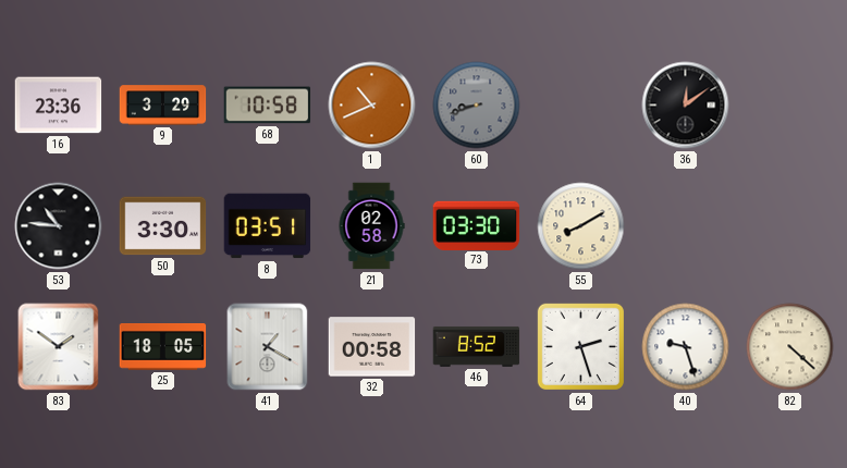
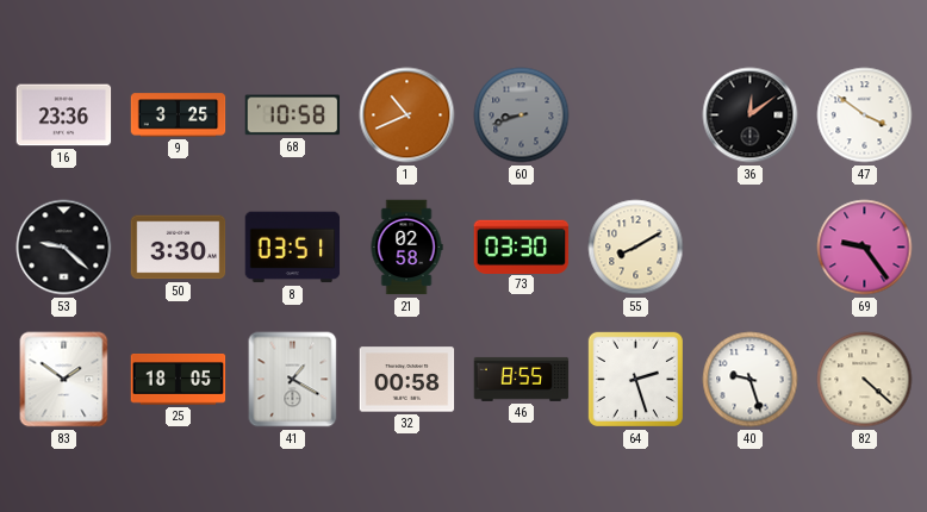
9: 3:29 -> 3:25 (179, 115)
47: none -> 3:51 (865, 115)
53: 10:46 -> 9:22 (64, 248)
69: none -> 9:24 (865, 248)
46: 8:52 -> 8:55 (522, 379)
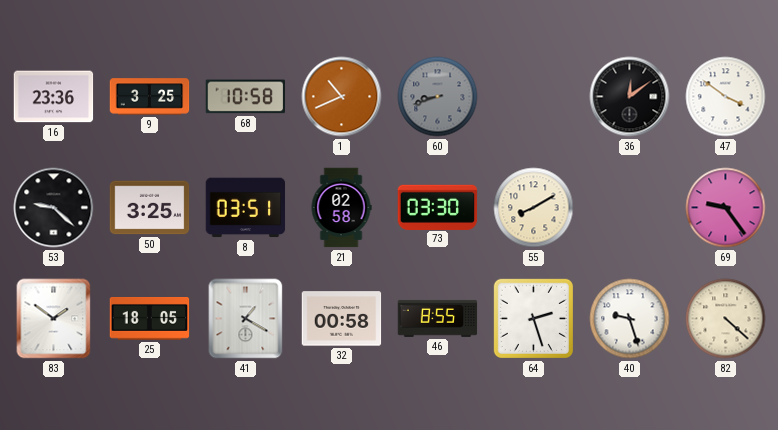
50: 3:30 -> 3:25 (150, 208)
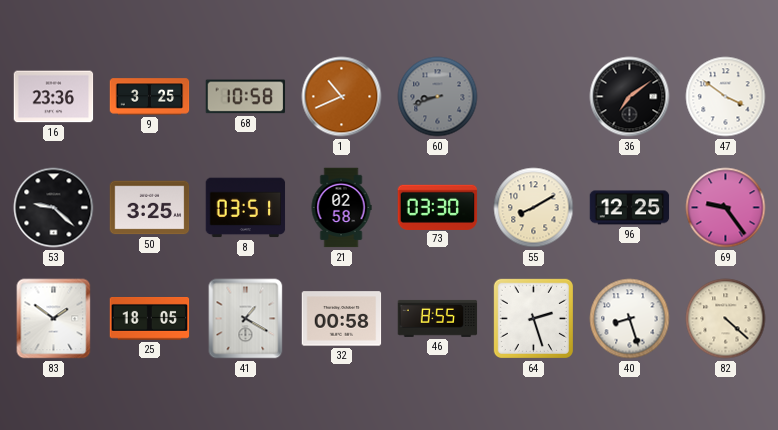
36: 12:09 -> 7:09 (630, 97)
96: none -> 12:25 (630, 208)
40: 9:27 -> 8:27 (630, 319)
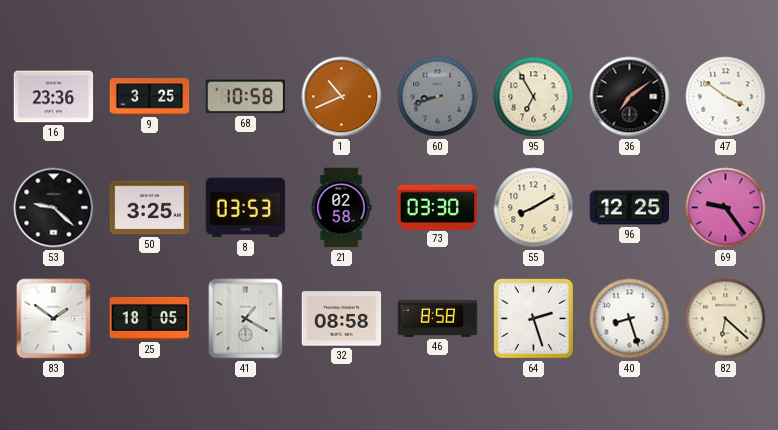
95: none -> 6:55 (534, 97)
8: 03:51 -> 03:53 (246, 208)
32: 00:58 -> 08:58 (342, 319)
46: 8:55 -> 8:58 (438, 318)
82: 4:22 -> 6:22 (726, 319)
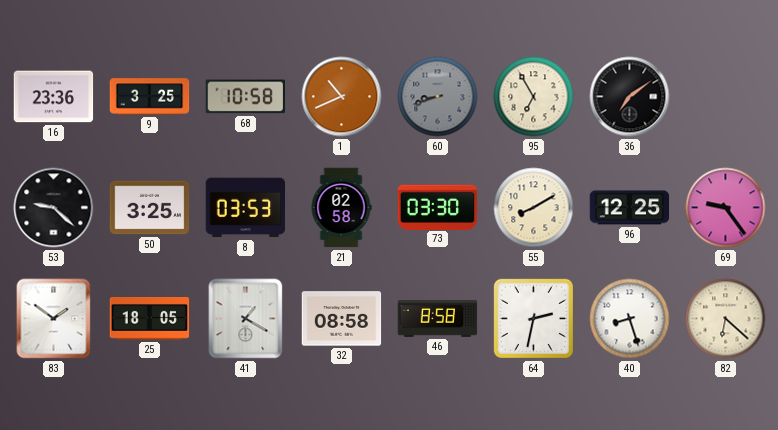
47: 3:51 -> none (726, 97)
64: 2:27 -> 2:32 (533, 318)
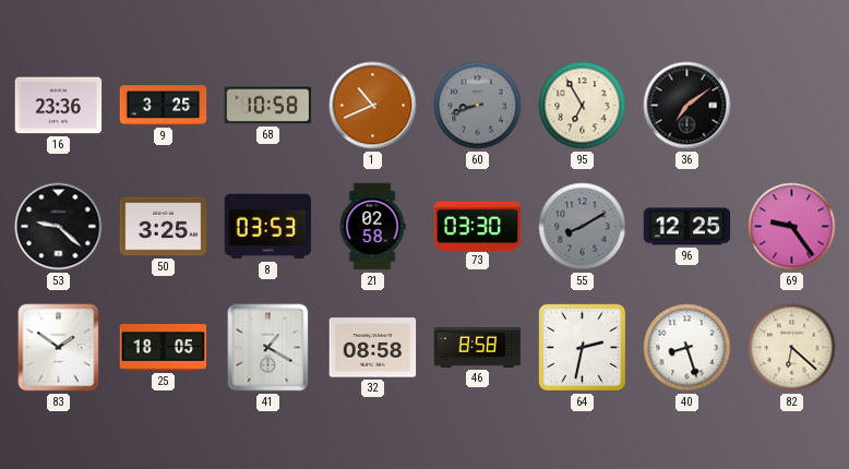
55 dial: cream -> grey (583, 227)
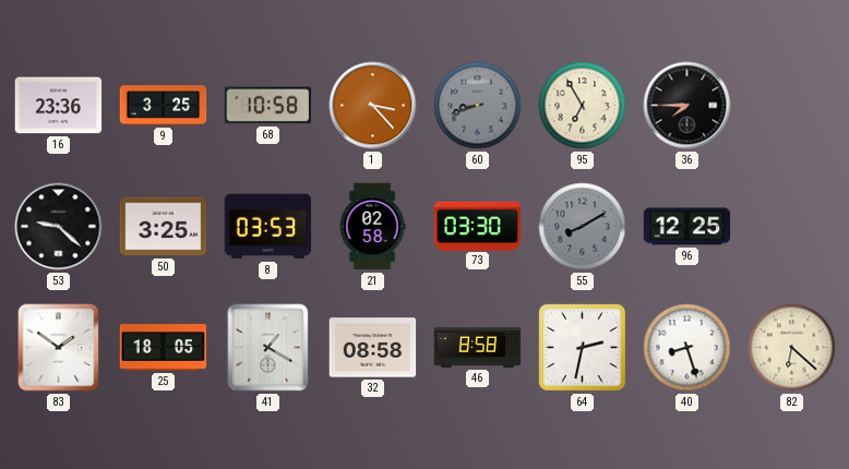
1: 10:41 -> 3:23 (373, 106)
36: 7:09 -> 7:45 (687, 106)
69: 9:24 -> none (792, 227)
